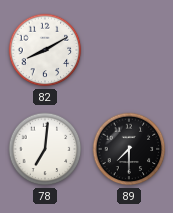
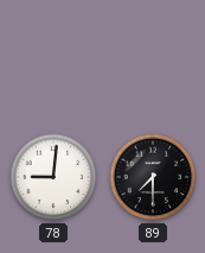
82: 8:10 -> none (45, 50)
78: 7:01 -> 9:01 (53, 177)
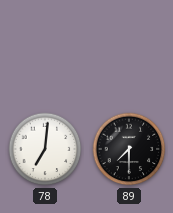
78: 9:01 -> 7:01 (45, 149)
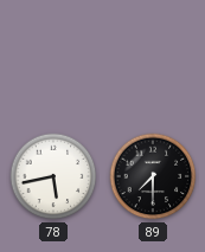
78: 7:01 -> 5:43 (53, 176)
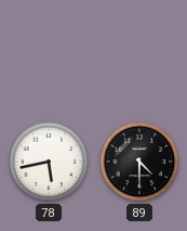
89: 7:30 -> 4:30 (139, 162)
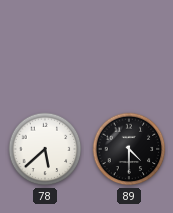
78: 5:43 -> 5:38 (45, 149)
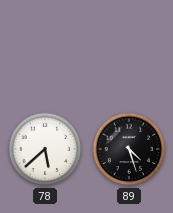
89: 4:30 -> 4:27 (129, 149)
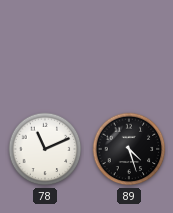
78: 5:38 -> 11:11 (45, 149)
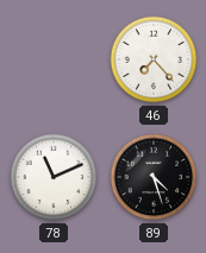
46: none -> 7:23 (154, 59)
